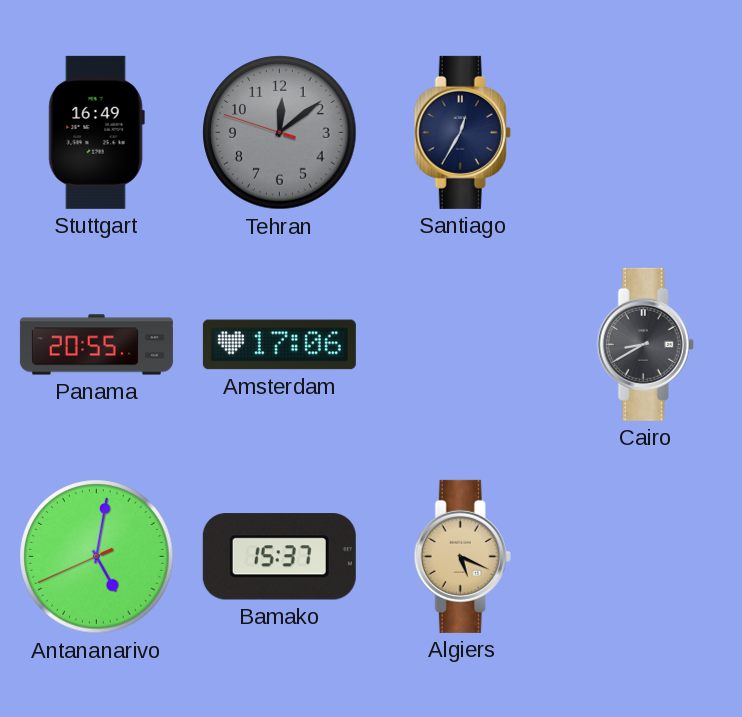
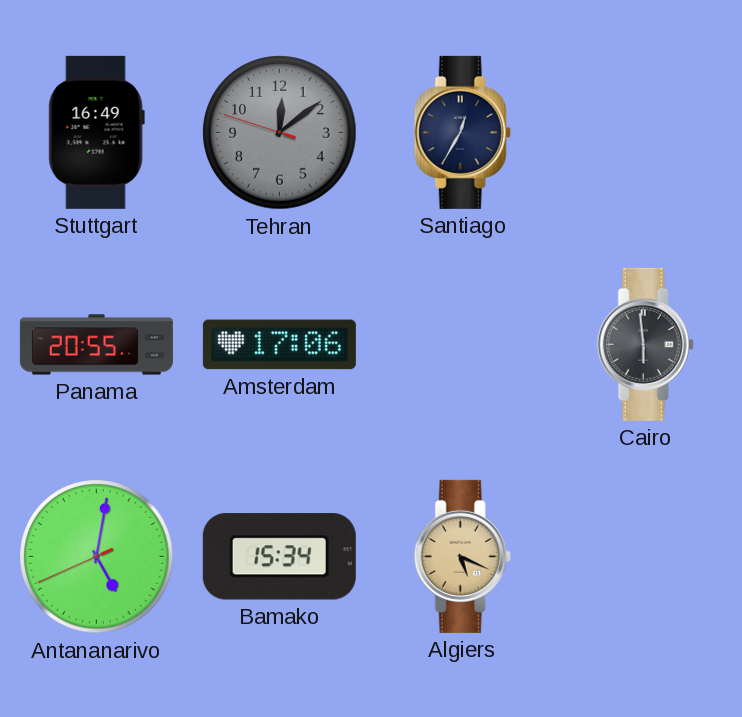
Cairo: 8:40 -> 5:59 (645, 344)
Bamako: 15:37 -> 15:34 (279, 557)
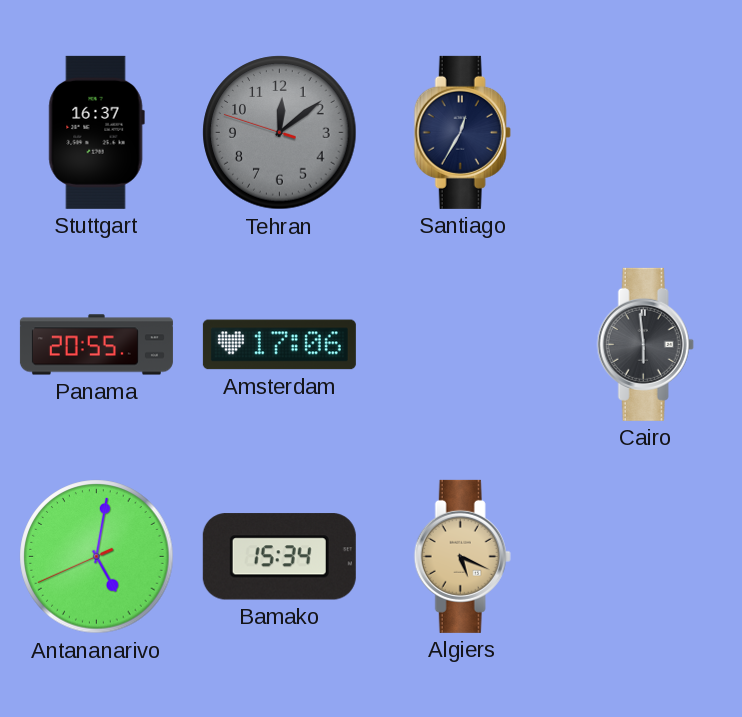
Stuttgart: 16:49 -> 16:37 (96, 132)
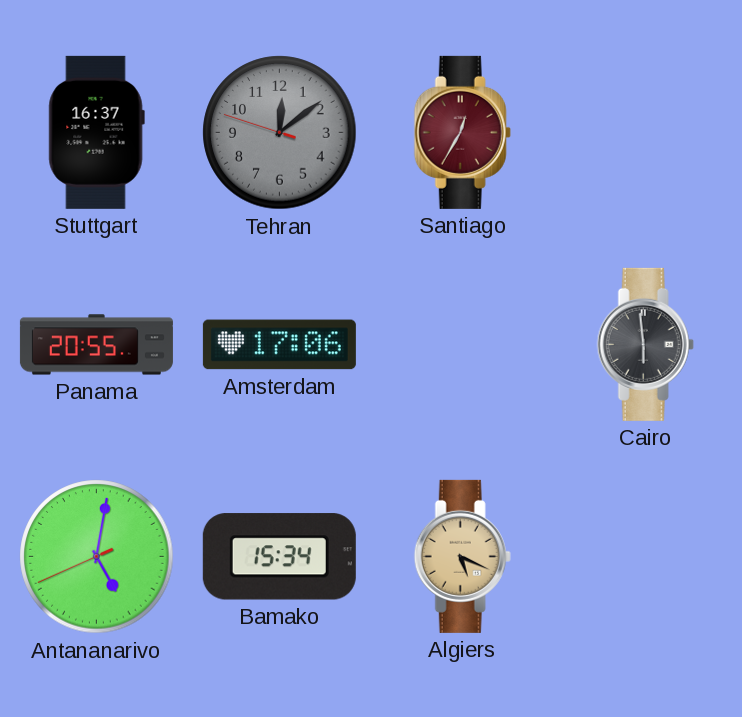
Santiago dial: navy -> burgundy (462, 132)
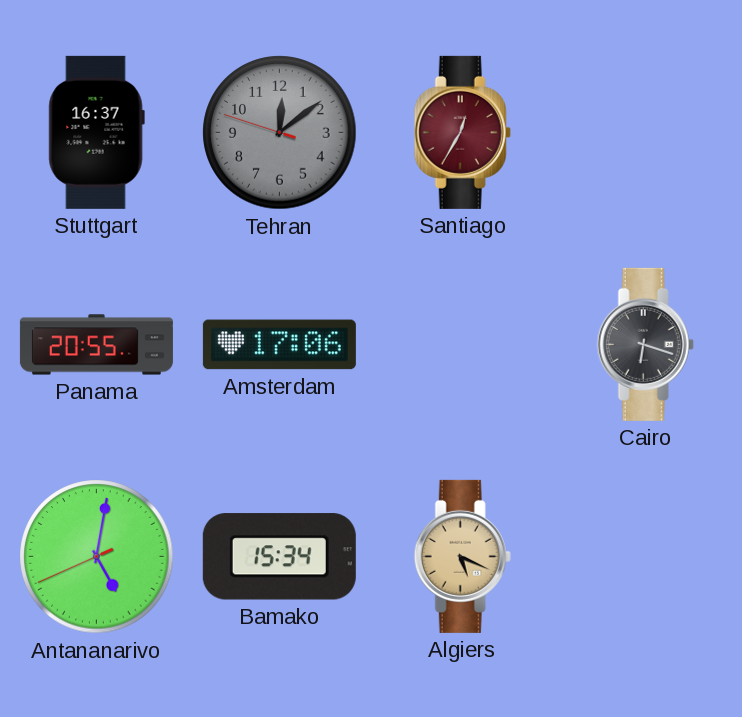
Cairo: 5:59 -> 6:18 (645, 344)
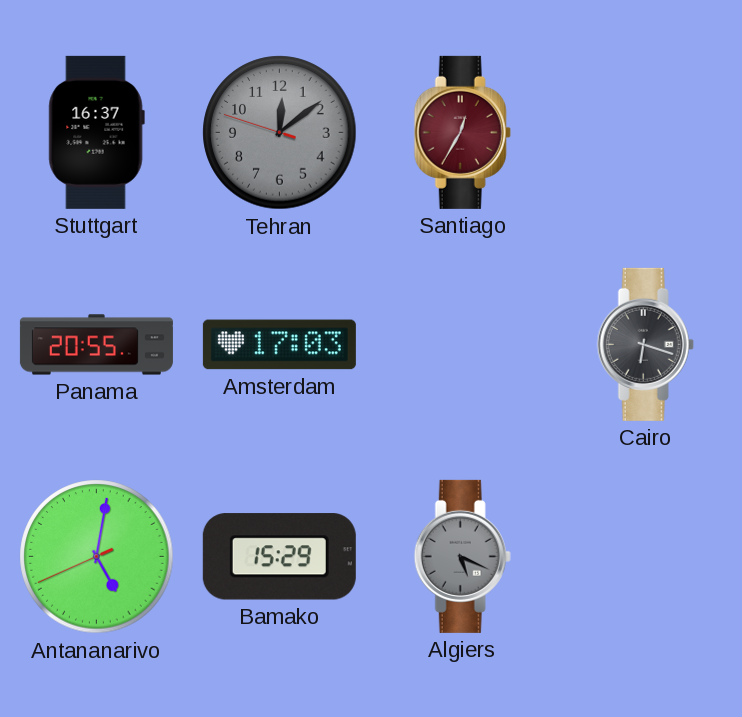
Amsterdam: 17:06 -> 17:03 (279, 345)
Bamako: 15:34 -> 15:29 (279, 557)
Algiers dial: champagne -> grey (462, 556)
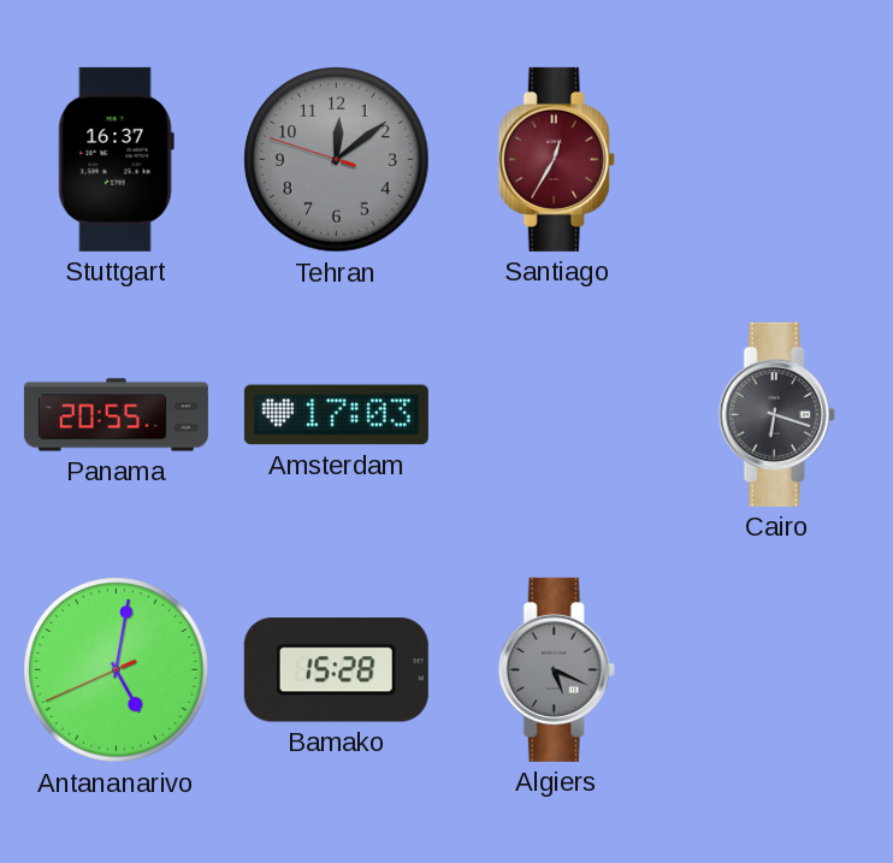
Bamako: 15:29 -> 15:28 (336, 670)
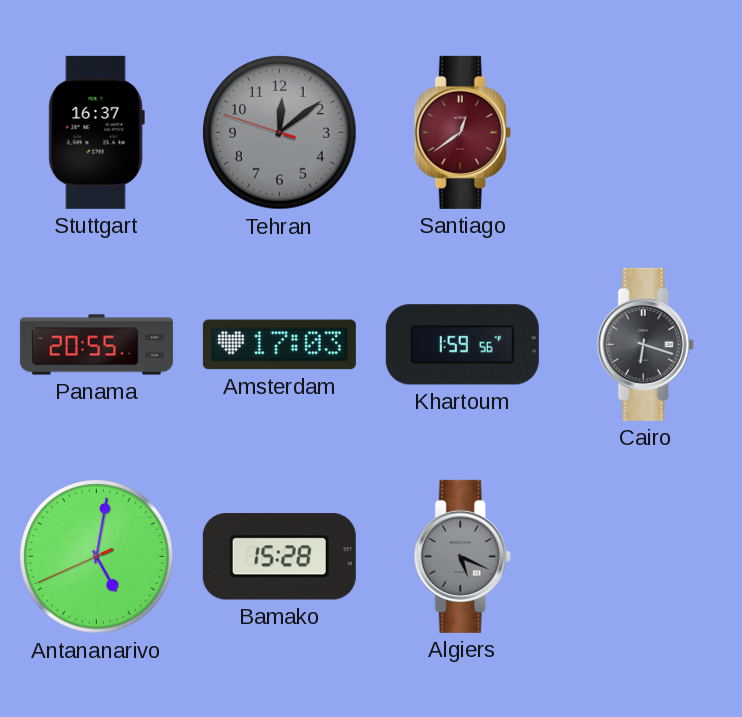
Santiago: 12:35 -> 12:39 (462, 132)
Khartoum: none -> 1:59 (462, 345)
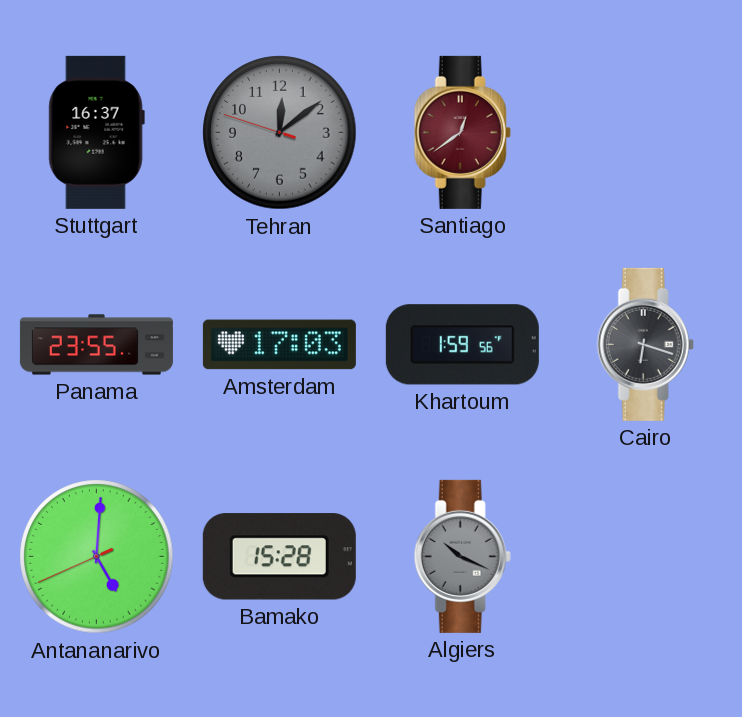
Panama: 20:55 -> 23:55 (96, 345)
Antananarivo: 5:01 -> 5:00 (97, 557)
Algiers: 5:19 -> 10:19 (462, 556)
